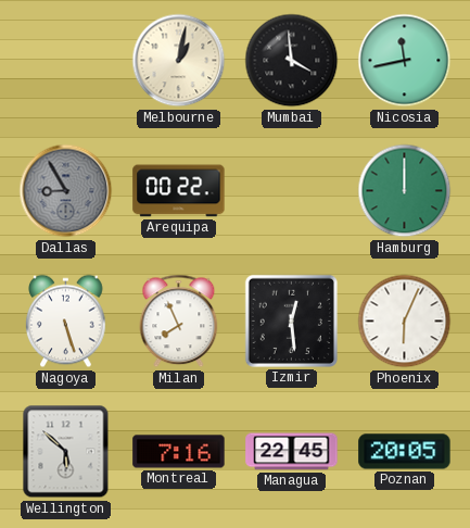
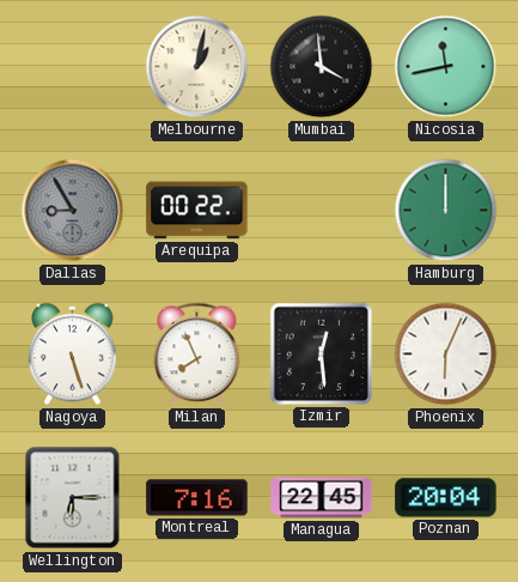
Wellington: 5:52 -> 6:15 (73, 498)
Poznan: 20:05 -> 20:04 (446, 498)
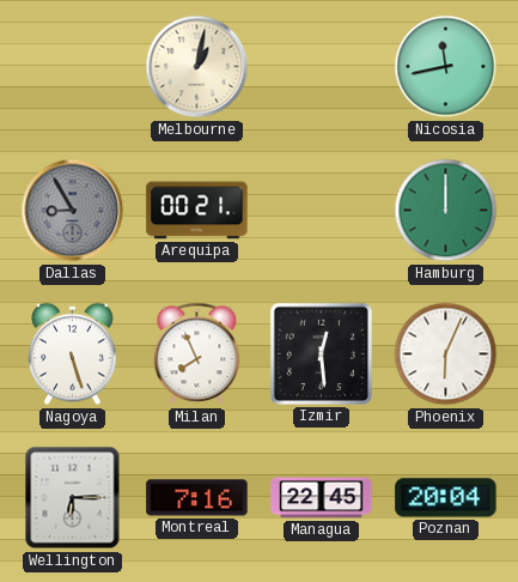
Mumbai: 3:59 -> none (322, 67)
Arequipa: 00:22 -> 00:21 (197, 211)
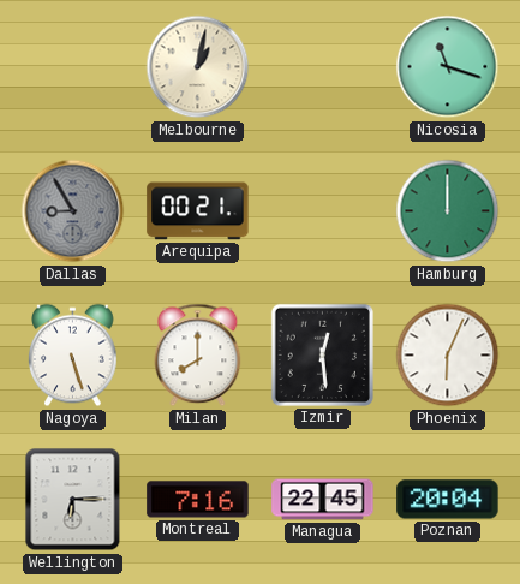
Nicosia: 11:43 -> 11:18 (448, 67)
Milan: 7:56 -> 8:00 (198, 356)
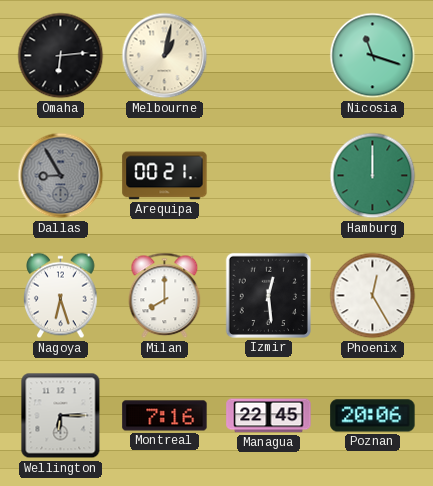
Omaha: none -> 6:14 (61, 56)
Nagoya: 5:27 -> 6:27 (61, 296)
Phoenix: 6:04 -> 12:25 (373, 296)
Poznan: 20:04 -> 20:06 (373, 416)
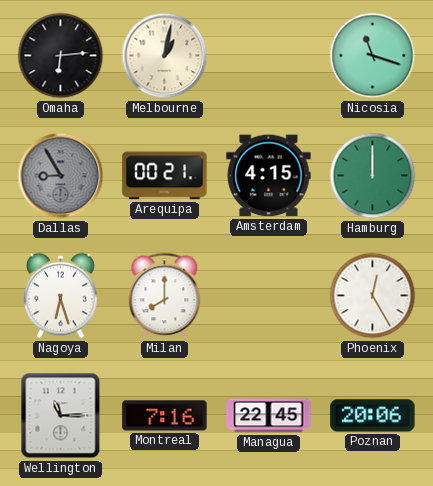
Amsterdam: none -> 4:15 (269, 176)
Izmir: 12:29 -> none (268, 295)
Wellington: 6:15 -> 11:15 (61, 416)
